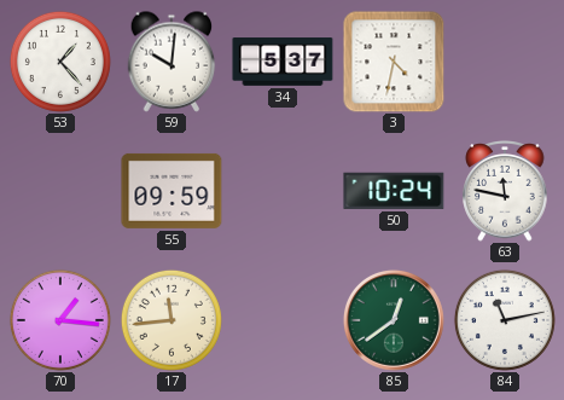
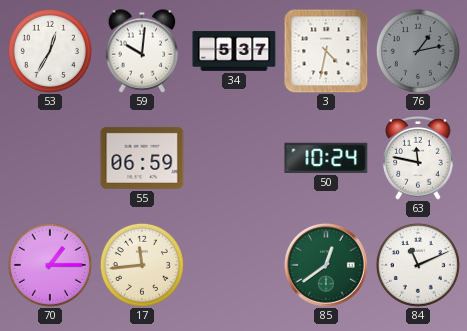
53: 1:23 -> 12:35 (50, 51)
76: none -> 1:13 (418, 51)
55: 09:59 -> 06:59 (142, 158)
70: 1:16 -> 1:15 (50, 265)
84: 11:13 -> 11:11 (418, 265)
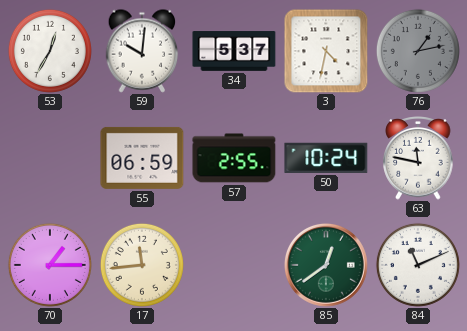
57: none -> 2:55 (234, 158)
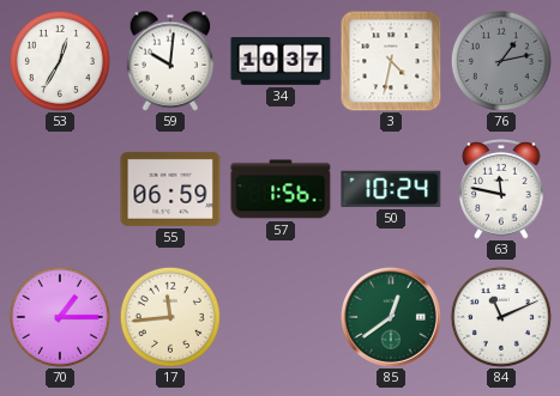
34: 5:37 -> 10:37 (281, 61)
57: 2:55 -> 1:56 (281, 189)
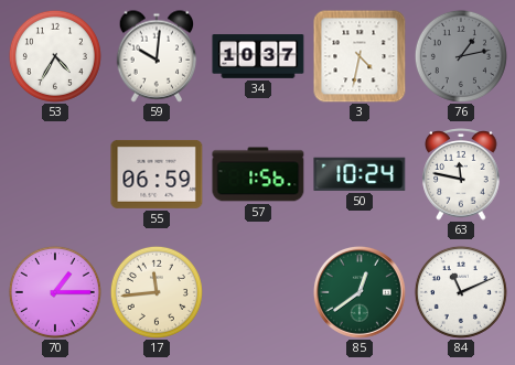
53: 12:35 -> 4:35 (55, 56)
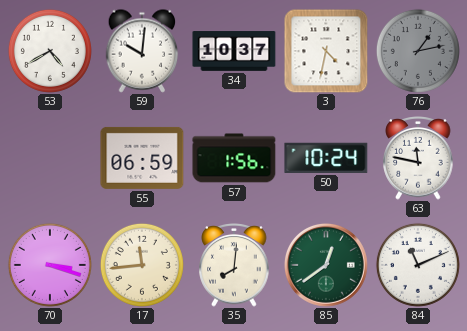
53: 4:35 -> 4:40 (50, 51)
70: 1:15 -> 3:18 (50, 265)
35: none -> 8:01 (234, 265)
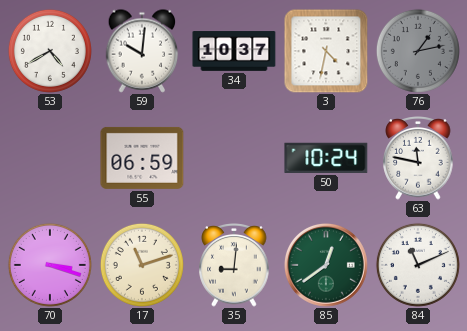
57: 1:56 -> none (234, 158)
17: 11:44 -> 11:12 (142, 265)
35: 8:01 -> 9:01 (234, 265)
